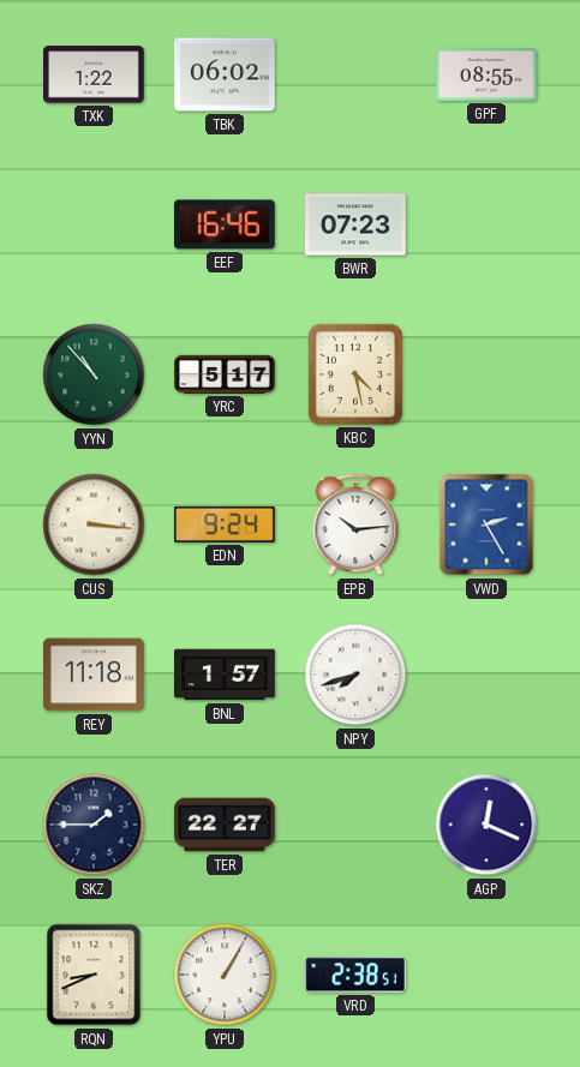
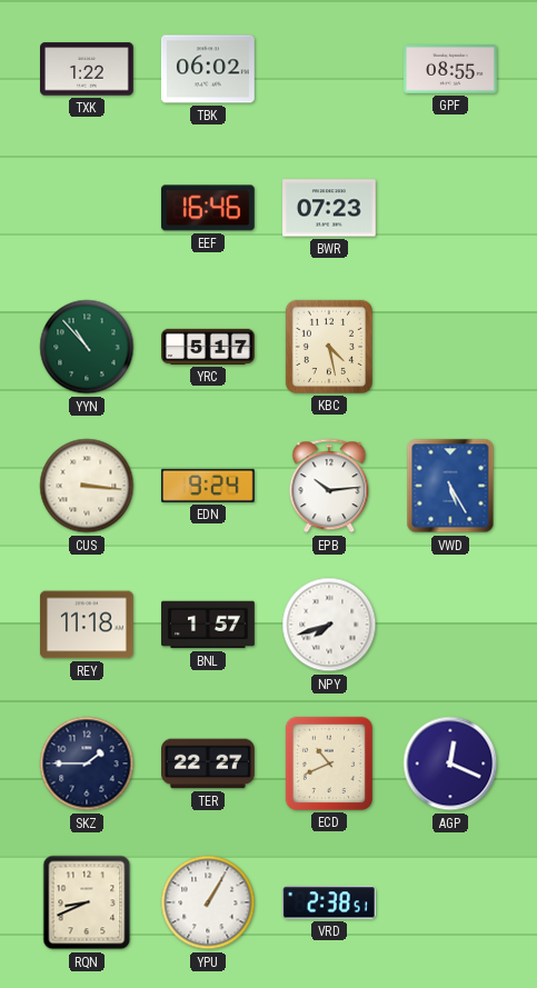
VWD: 2:25 -> 5:25 (450, 486)
ECD: none -> 10:41 (329, 764)
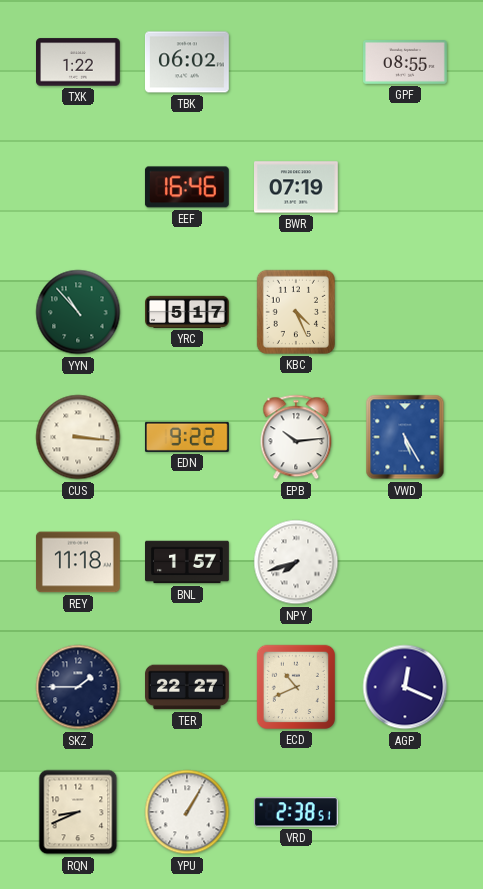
BWR: 07:23 -> 07:19 (297, 187)
KBC: 4:28 -> 4:26 (296, 312)
EDN: 9:24 -> 9:22 (187, 437)
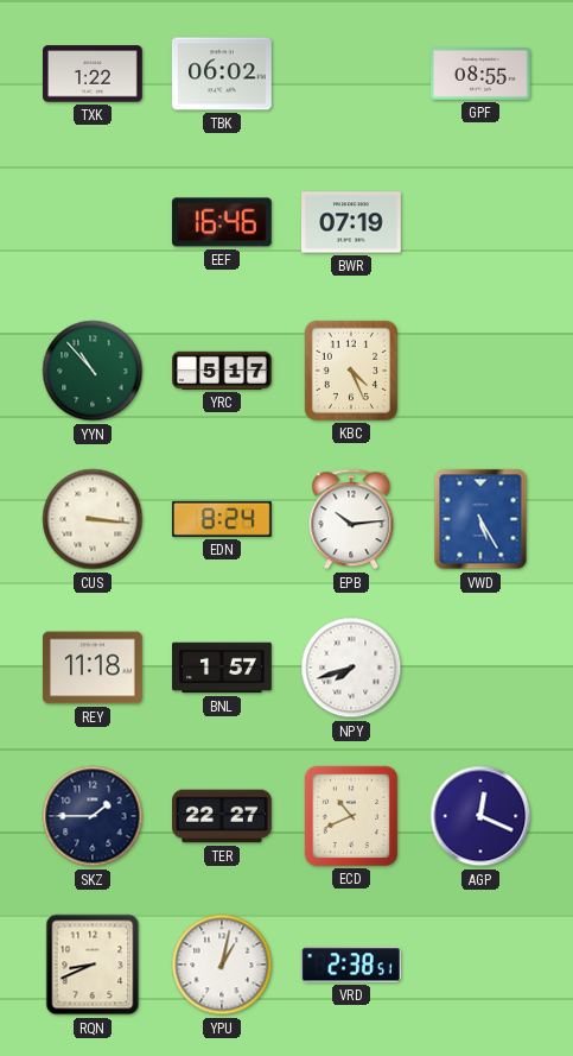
EDN: 9:22 -> 8:24 (222, 519)
YPU: 1:05 -> 1:02 (222, 965)
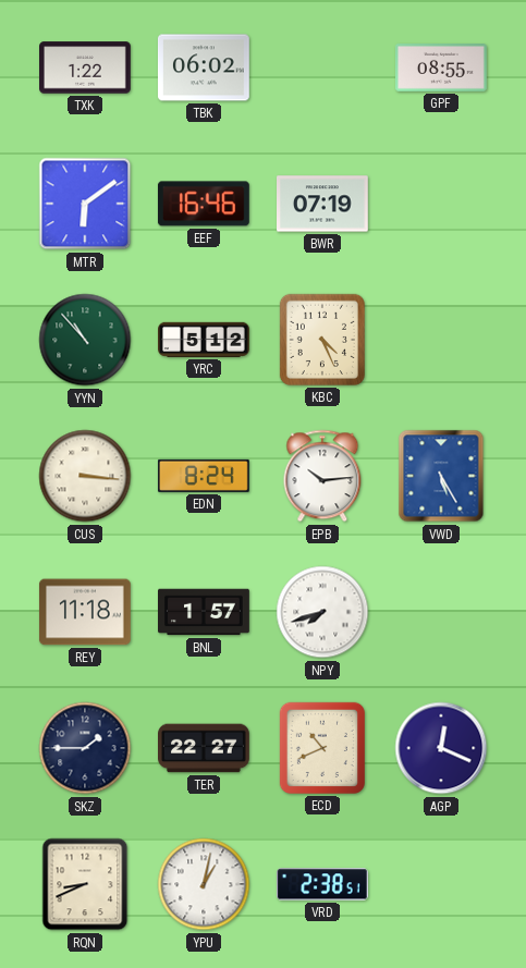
MTR: none -> 6:09 (85, 204)
YRC: 5:17 -> 5:12 (205, 340)
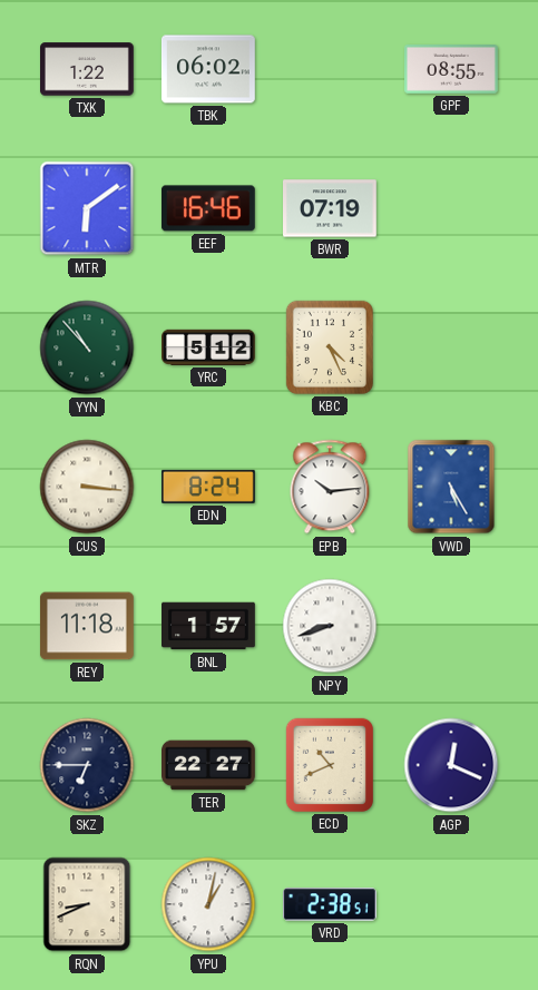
NPY: 7:42 -> 8:42 (330, 626)
SKZ: 1:45 -> 6:45 (87, 765)
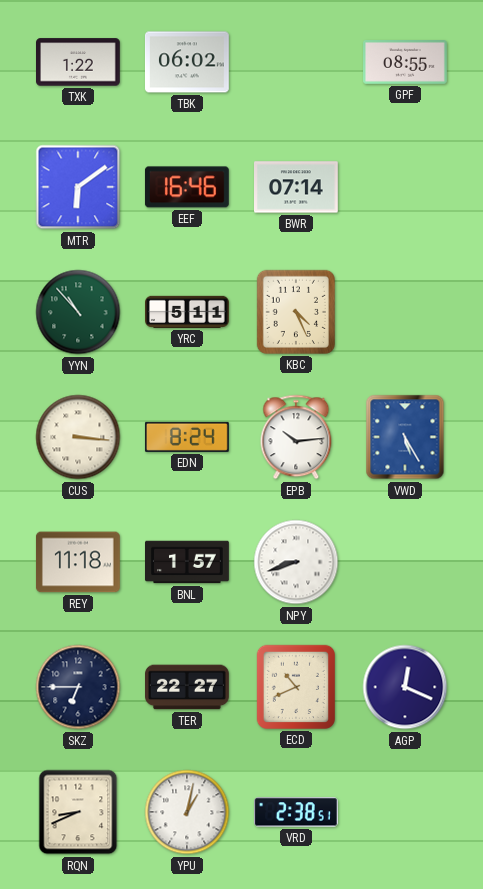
BWR: 07:19 -> 07:14 (297, 187)
YRC: 5:12 -> 5:11 (188, 312)
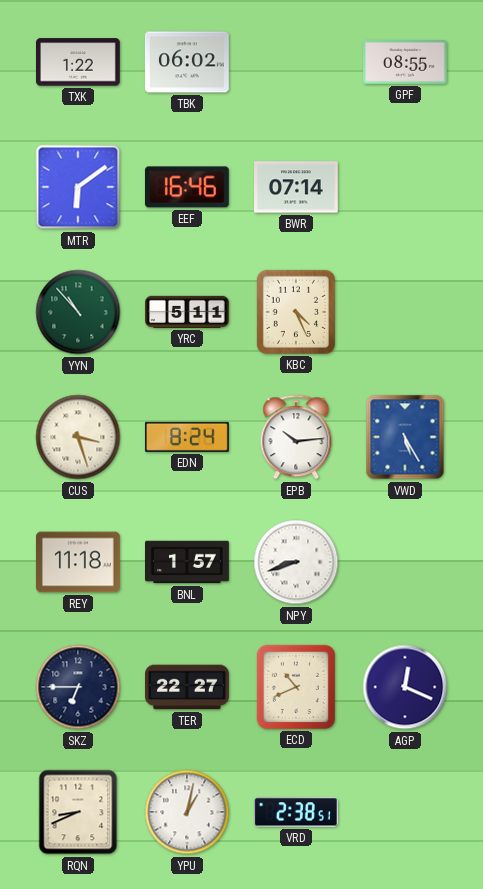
CUS: 3:16 -> 3:27 (78, 437)
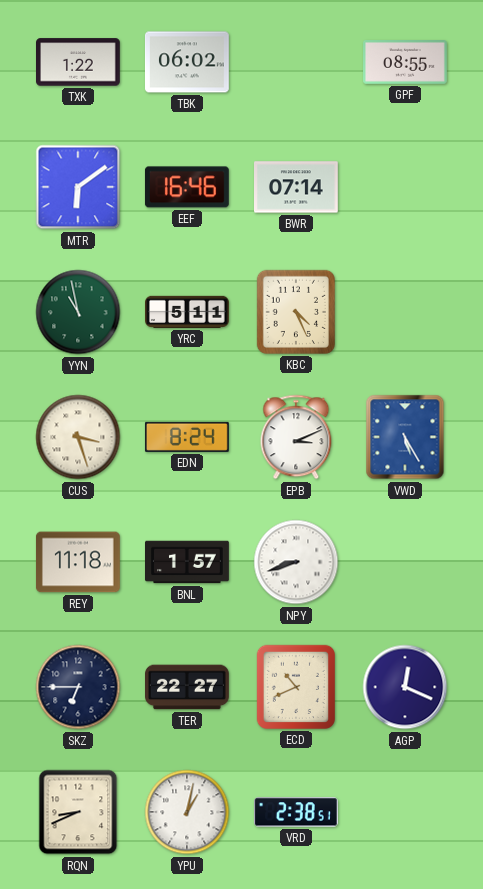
YYN: 10:53 -> 10:58 (78, 312)
EPB: 10:14 -> 3:11 (296, 437)
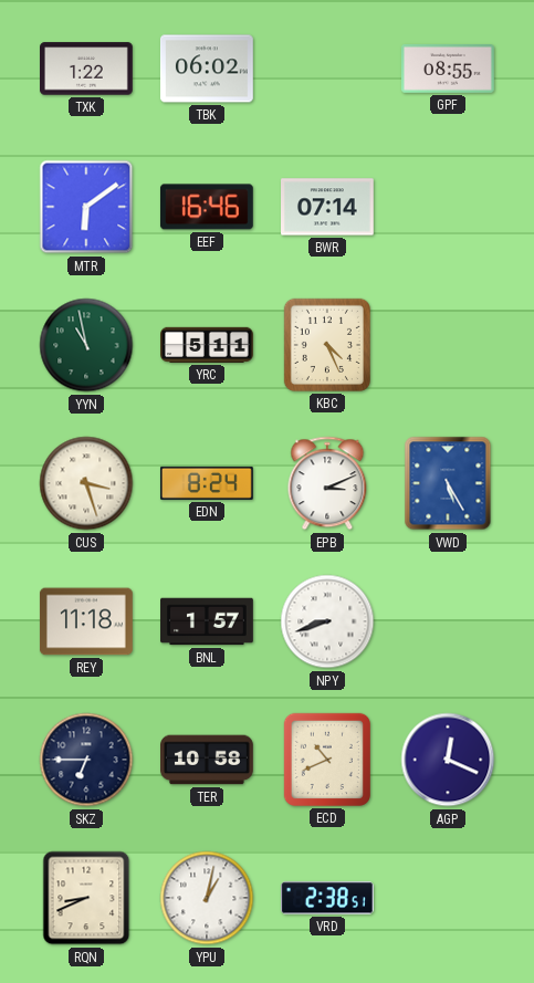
TER: 22:27 -> 10:58 (208, 760)
